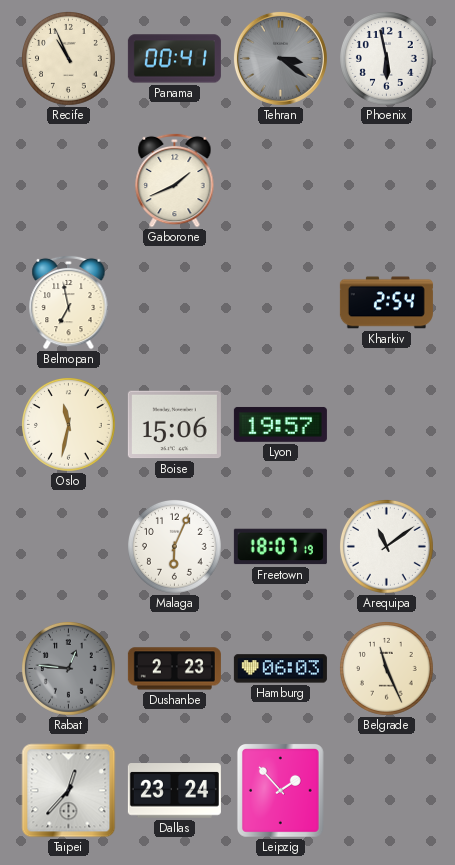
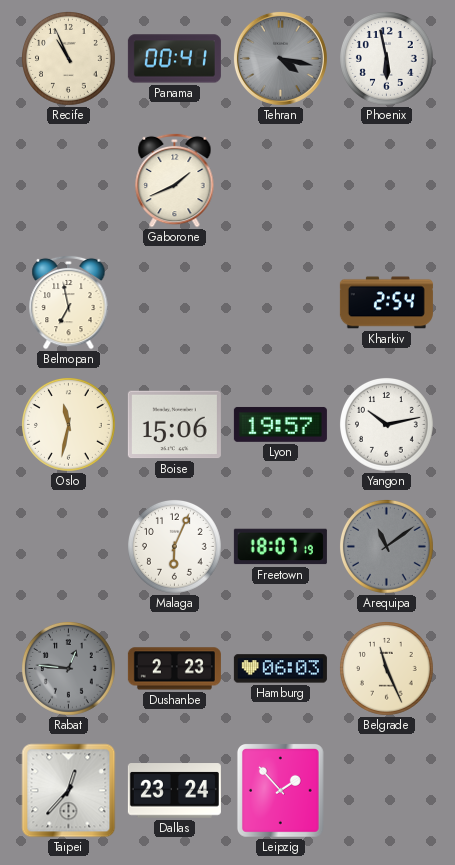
Tehran: 3:21 -> 4:17 (280, 58)
Yangon: none -> 10:13 (387, 425)
Arequipa dial: white -> grey (387, 547)
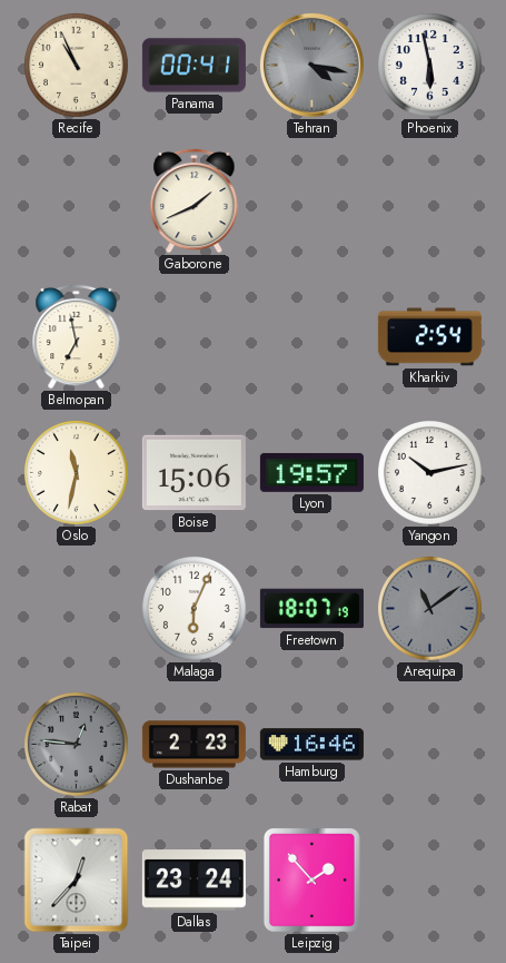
Hamburg: 06:03 -> 16:46 (311, 745)
Belgrade: 11:26 -> none (387, 669)
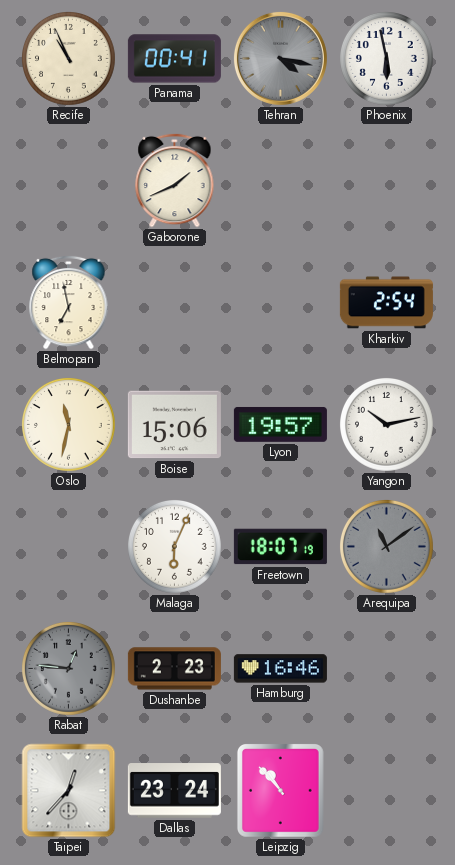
Leipzig: 1:53 -> 10:53 (280, 791)
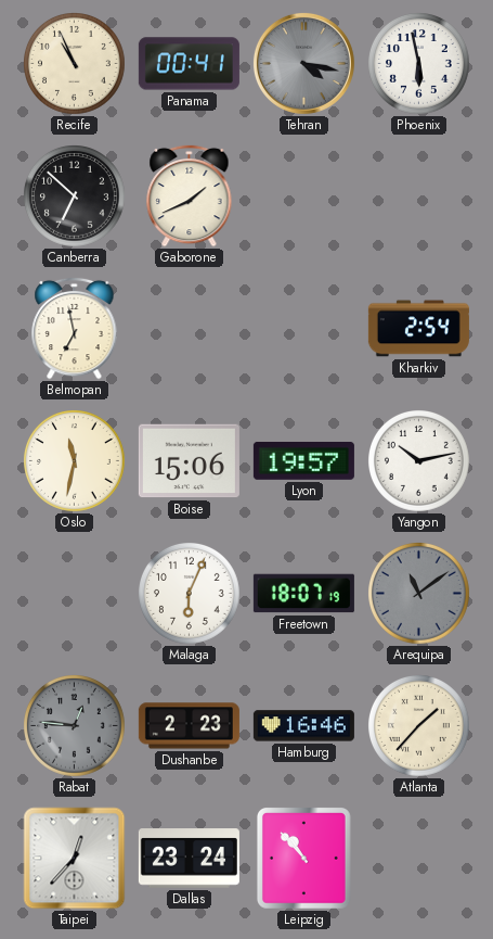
Canberra: none -> 6:52 (75, 196)
Atlanta: none -> 1:37 (419, 726)
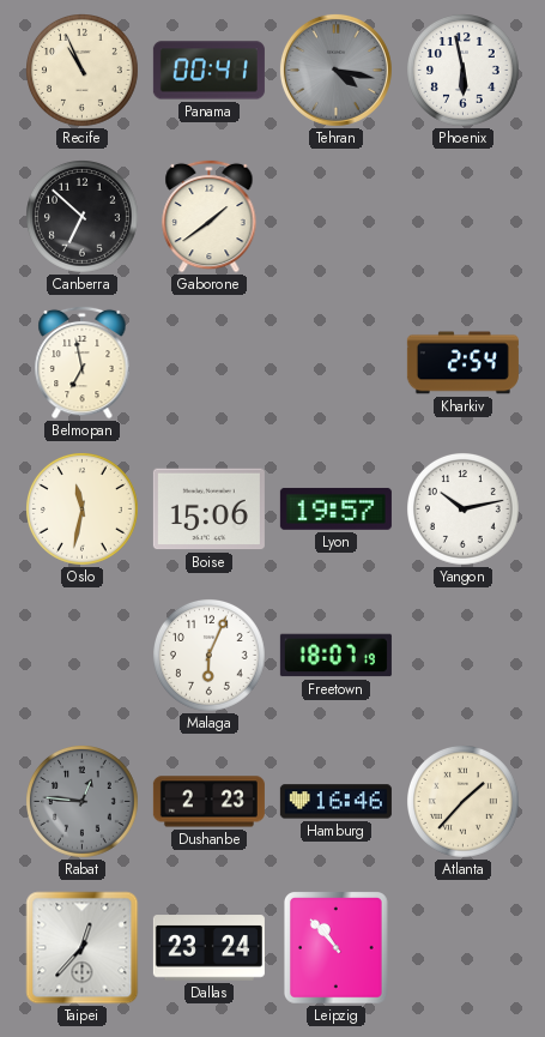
Gaborone: 1:41 -> 1:39 (210, 216)
Arequipa: 11:09 -> none (419, 594)
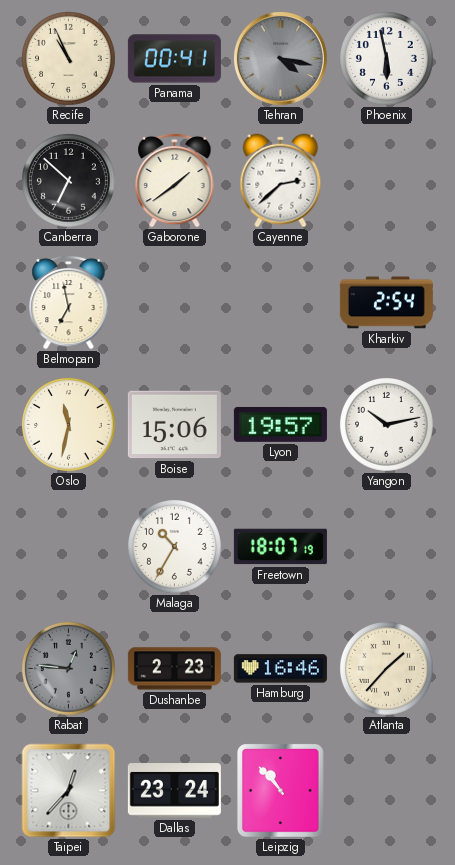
Cayenne: none -> 2:38 (281, 181)
Malaga: 6:04 -> 10:35 (175, 547)
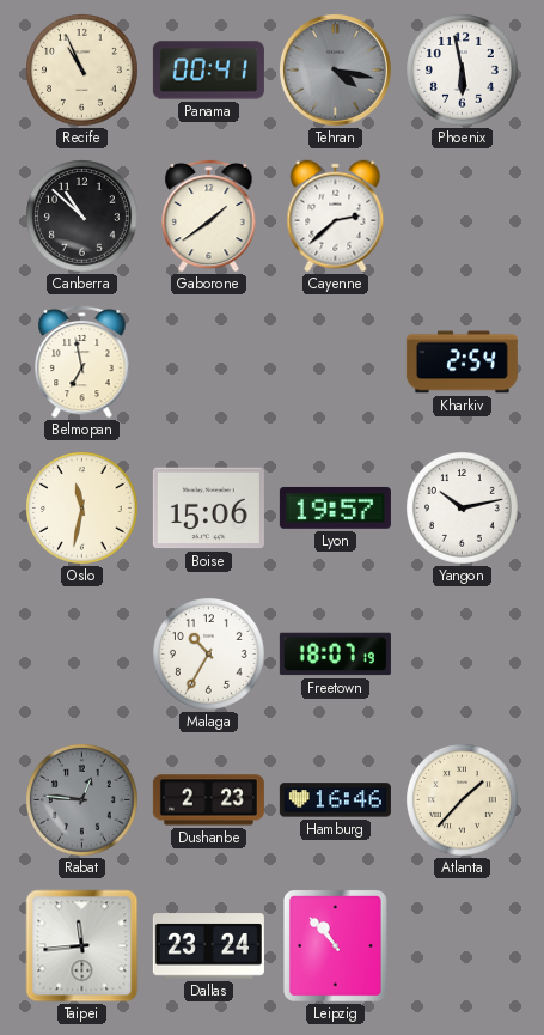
Canberra: 6:52 -> 10:52 (82, 217)
Taipei: 12:37 -> 11:44 (82, 946)
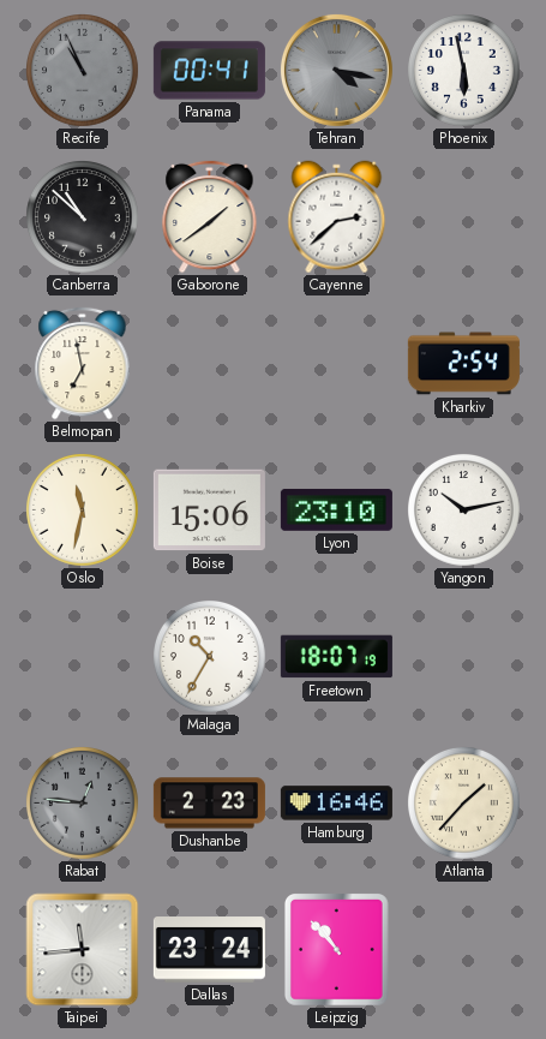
Recife dial: cream -> grey (83, 71)
Lyon: 19:57 -> 23:10 (336, 509)
